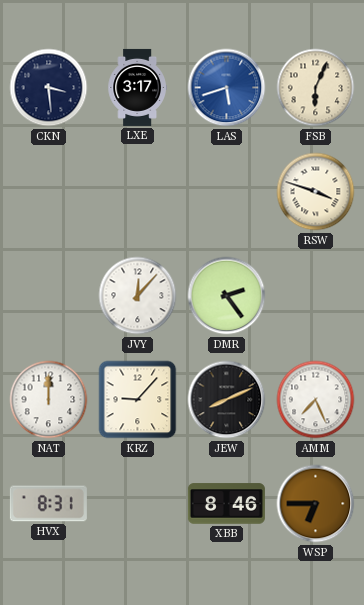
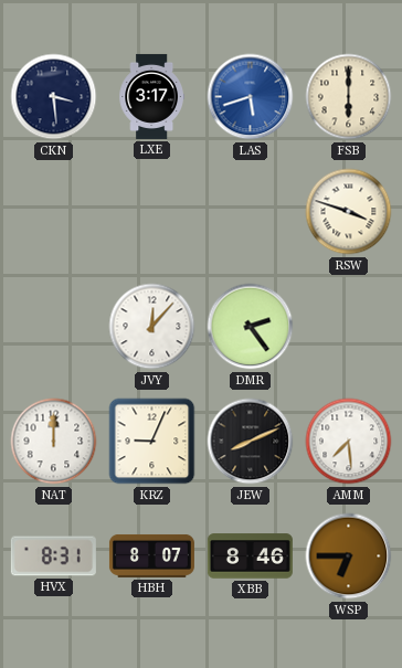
FSB: 6:04 -> 6:00 (349, 97)
KRZ: 9:07 -> 9:04 (152, 442)
AMM: 7:26 -> 7:29 (349, 442)
HBH: none -> 8:07 (151, 555)
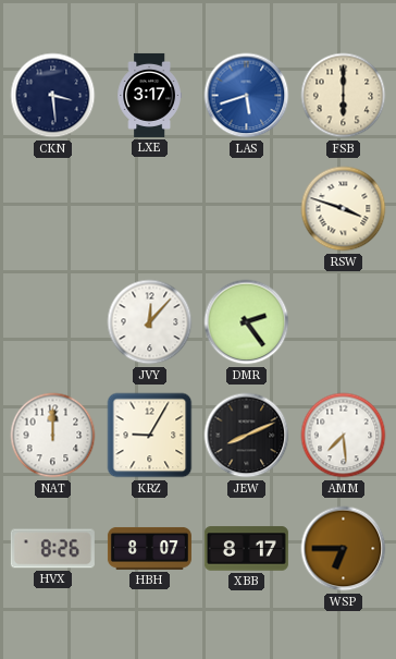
KRZ: 9:04 -> 9:05 (150, 436)
HVX: 8:31 -> 8:26 (52, 549)
XBB: 8:46 -> 8:17 (246, 549)
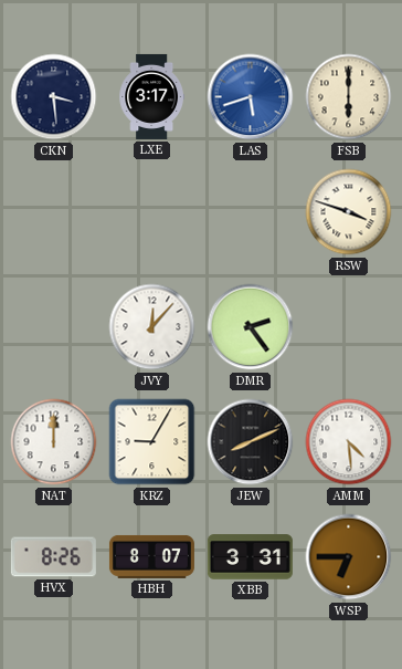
AMM: 7:29 -> 4:29 (349, 442)
XBB: 8:17 -> 3:31 (250, 557)
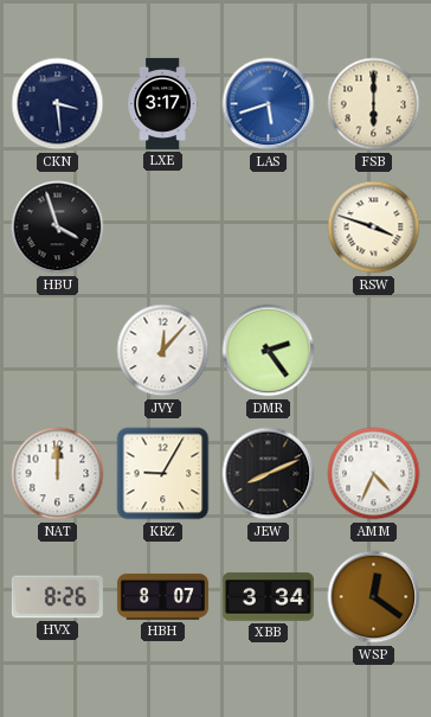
HBU: none -> 3:57 (58, 228)
AMM: 4:29 -> 4:34 (374, 474)
XBB: 3:31 -> 3:34 (268, 597)
WSP: 6:45 -> 12:21 (374, 597)
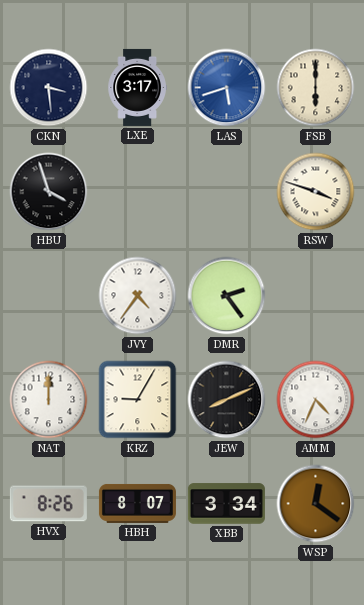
JVY: 12:07 -> 4:36 (138, 296)
